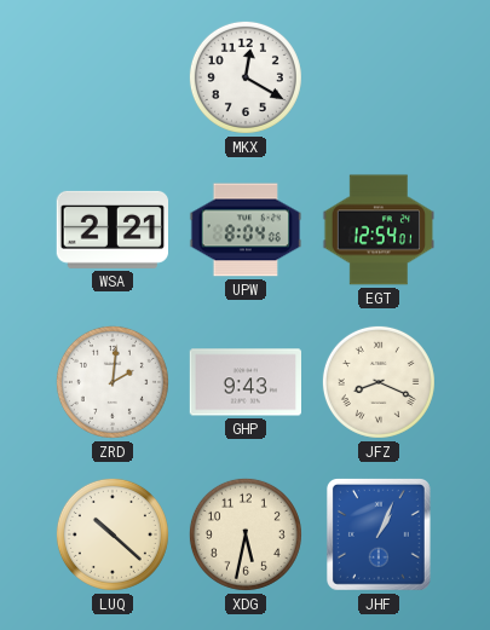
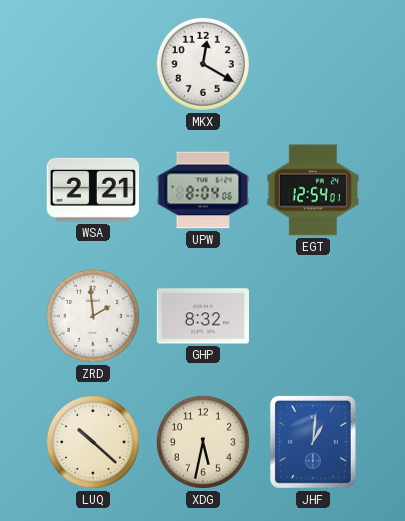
ZRD: 2:01 -> 1:59 (93, 316)
GHP: 9:43 -> 8:32 (203, 316)
JFZ: 8:19 -> none (379, 382)
JHF: 1:04 -> 1:01 (313, 443)
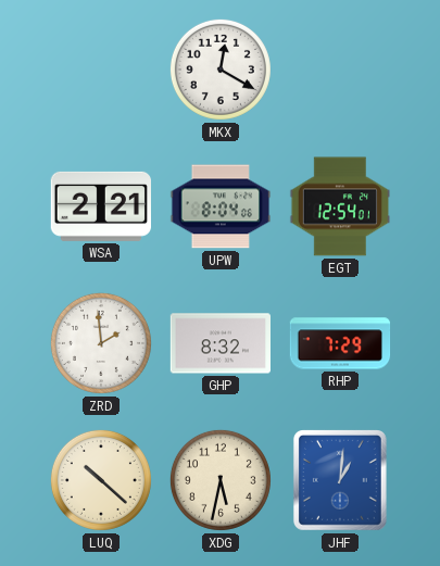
RHP: none -> 7:29 (340, 343)
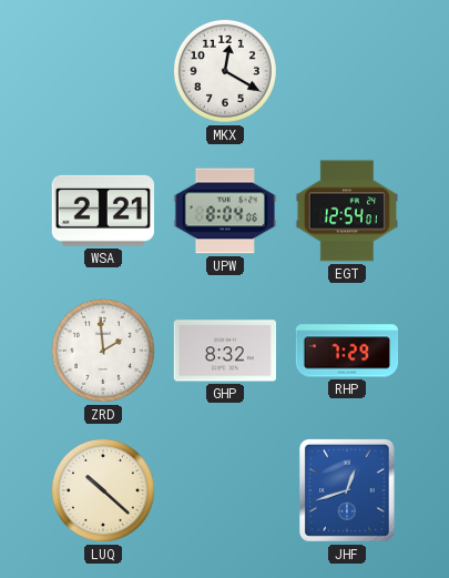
XDG: 5:32 -> none (221, 480)
JHF: 1:01 -> 12:42 (347, 491)
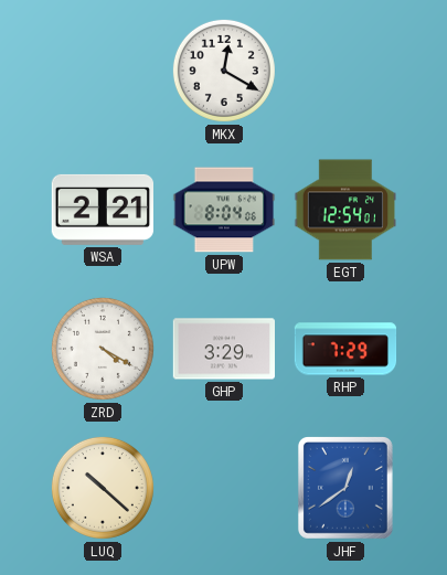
ZRD: 1:59 -> 4:20 (103, 349)
GHP: 8:32 -> 3:29 (224, 349)
JHF: 12:42 -> 12:39 (345, 489)
